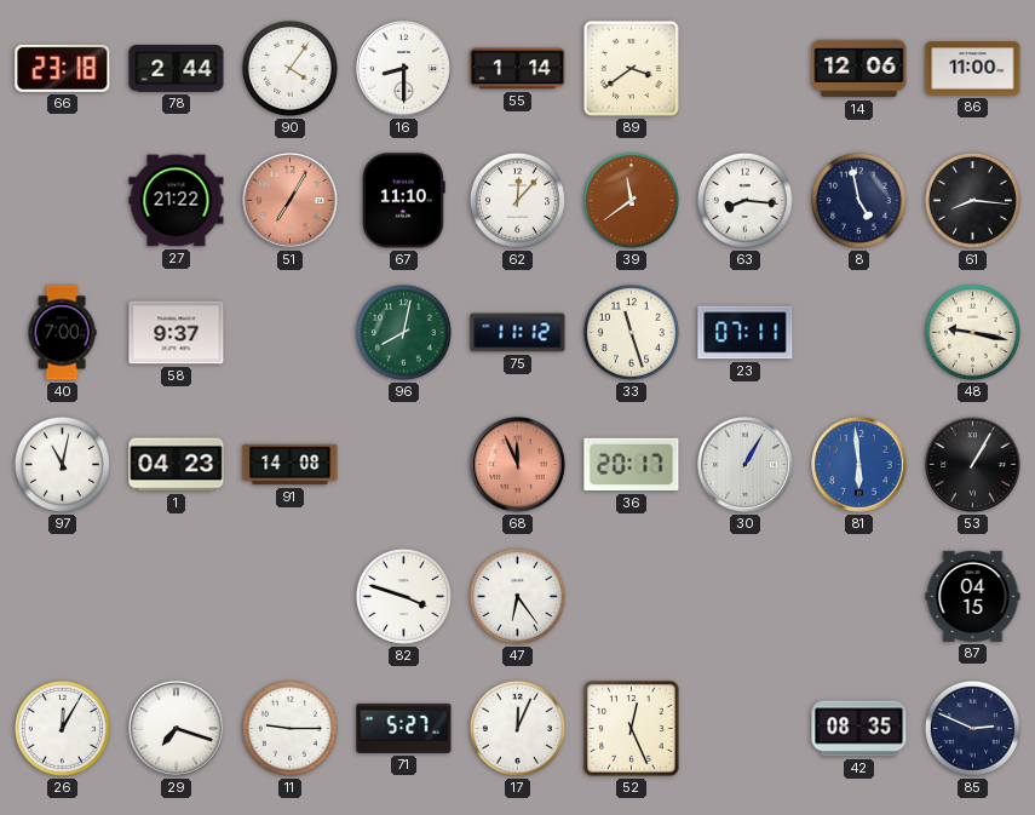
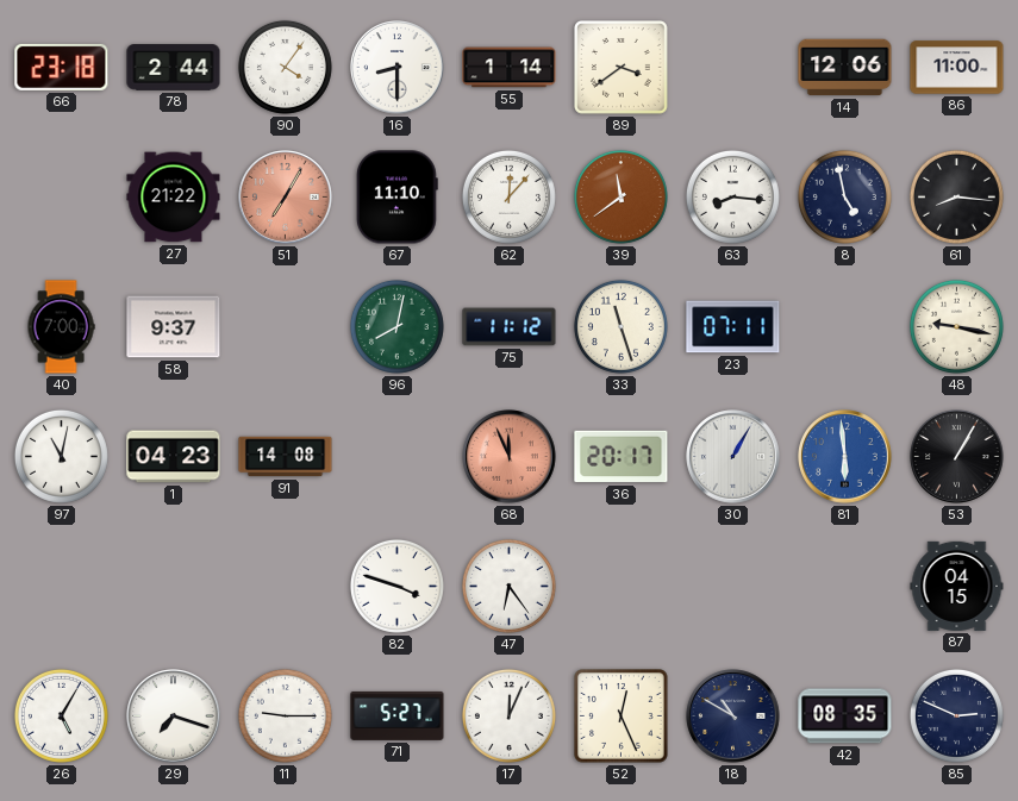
26: 12:05 -> 5:05 (61, 715)
18: none -> 10:50 (733, 716)
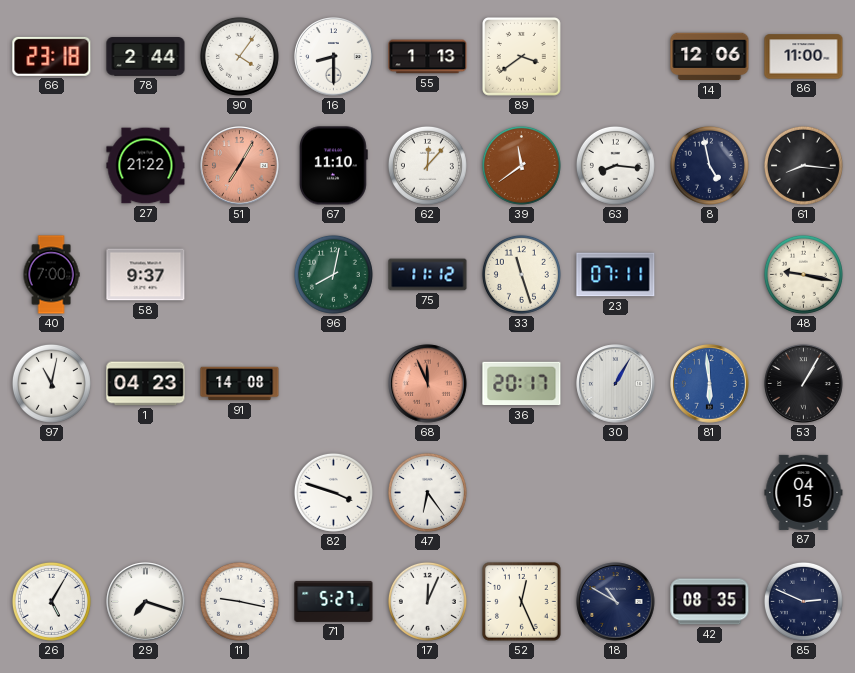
55: 1:14 -> 1:13 (428, 57)
11: 9:15 -> 9:17 (239, 601)
